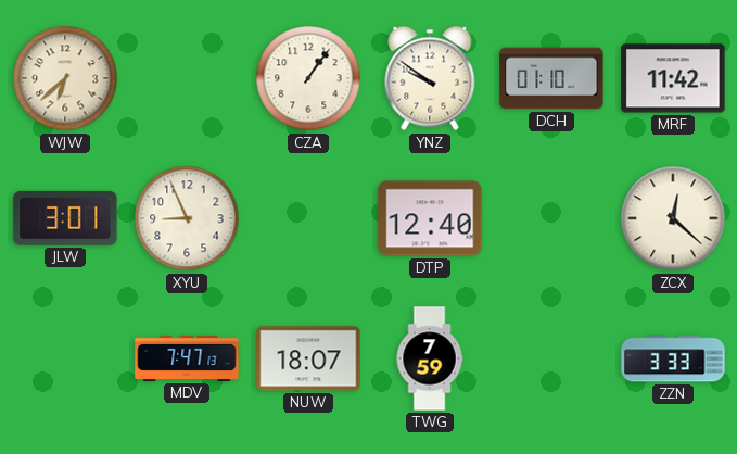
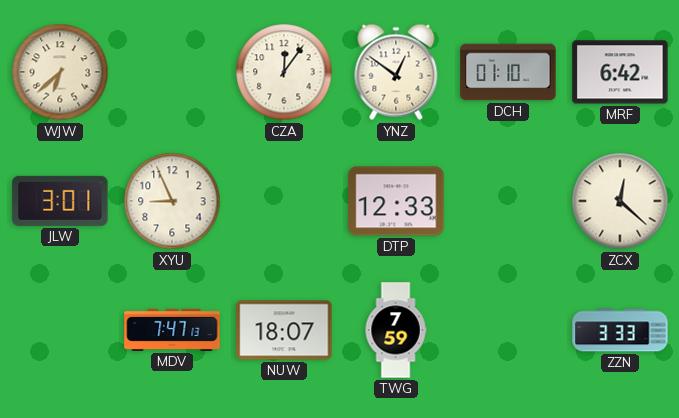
CZA: 1:06 -> 12:06 (284, 72)
YNZ: 9:51 -> 12:51 (396, 72)
MRF: 11:42 -> 6:42 (620, 72)
DTP: 12:40 -> 12:33 (396, 201)
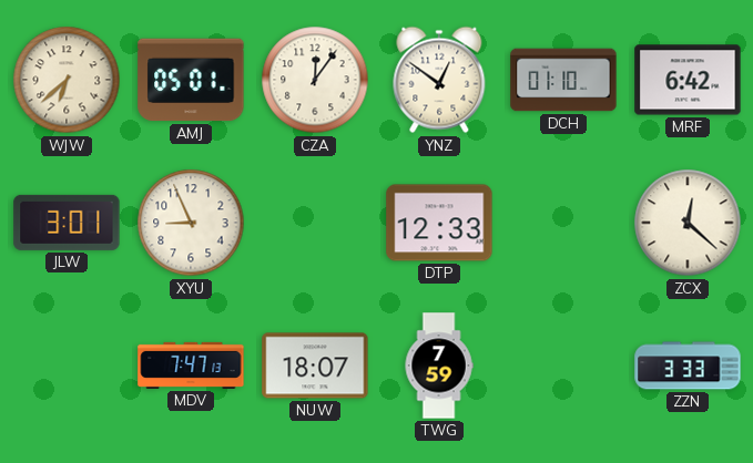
AMJ: none -> 05:01 (191, 80)
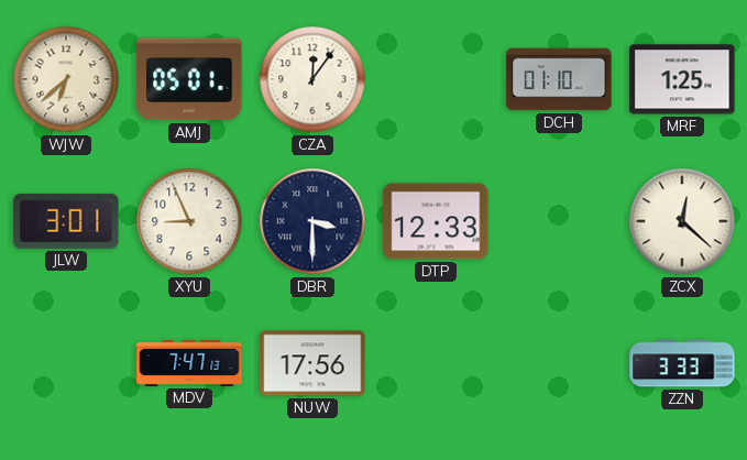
YNZ: 12:51 -> none (439, 80)
MRF: 6:42 -> 1:25 (682, 79)
DBR: none -> 3:30 (312, 221)
NUW: 18:07 -> 17:56 (312, 363)
TWG: 7:59 -> none (439, 366)
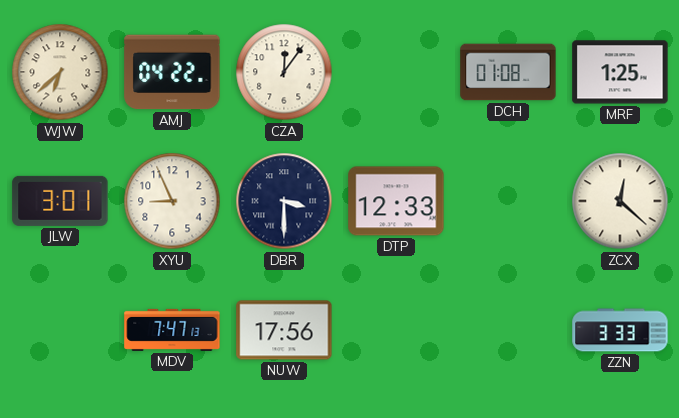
AMJ: 05:01 -> 04:22 (172, 72)
DCH: 01:10 -> 01:08 (508, 72)
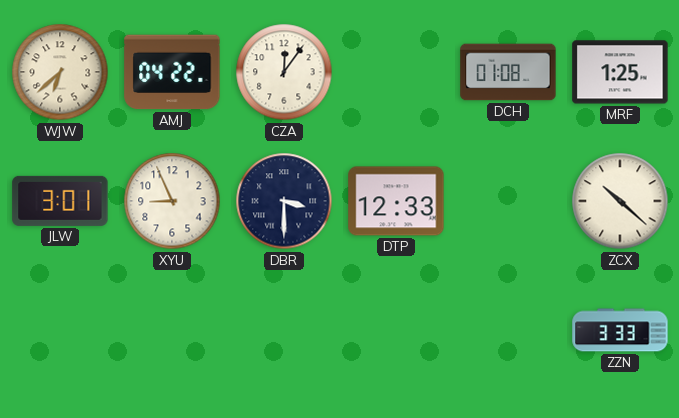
ZCX: 12:22 -> 10:22 (620, 201)
MDV: 7:47 -> none (172, 330)
NUW: 17:56 -> none (284, 330)
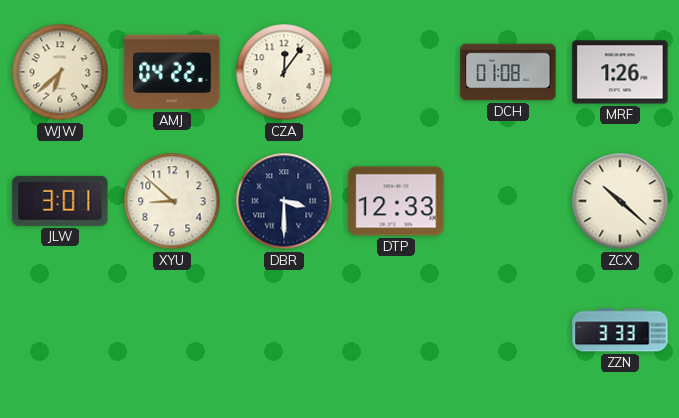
MRF: 1:25 -> 1:26 (620, 72)
XYU: 8:56 -> 8:52 (172, 201)
